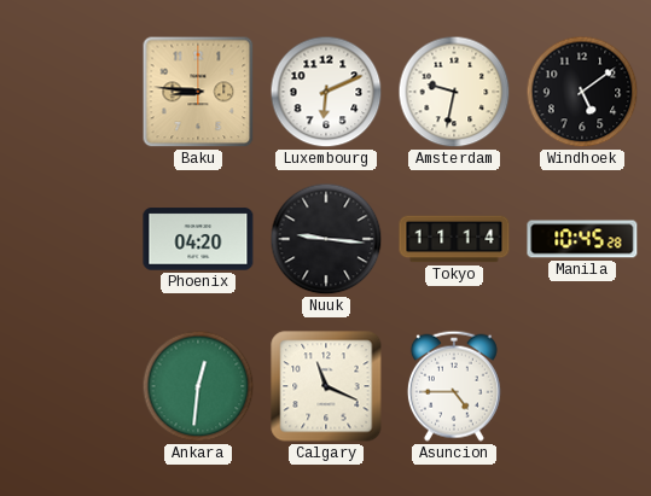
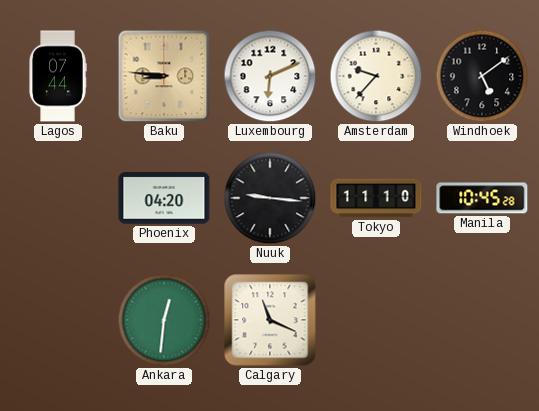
Lagos: none -> 07:44 (58, 76)
Amsterdam: 9:32 -> 9:37 (376, 76)
Tokyo: 11:14 -> 11:10 (376, 198)
Asuncion: 4:45 -> none (454, 386)
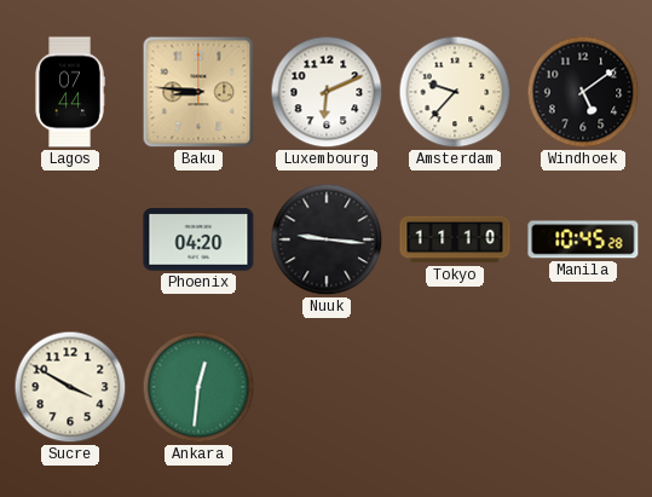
Sucre: none -> 3:50 (70, 387)
Calgary: 11:19 -> none (270, 320)
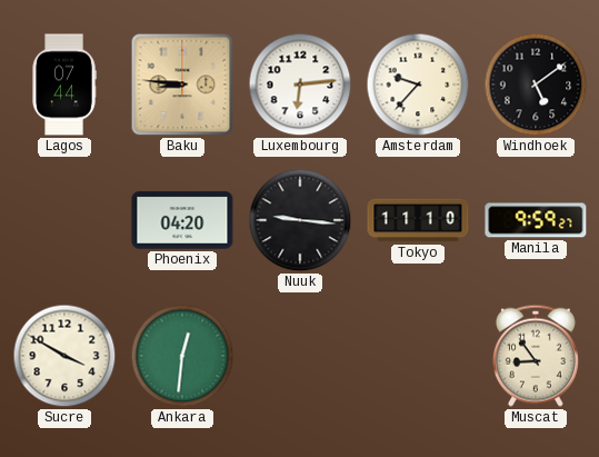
Luxembourg: 6:11 -> 6:14 (300, 85)
Manila: 10:45 -> 9:59 (536, 220)
Muscat: none -> 8:54 (536, 356)
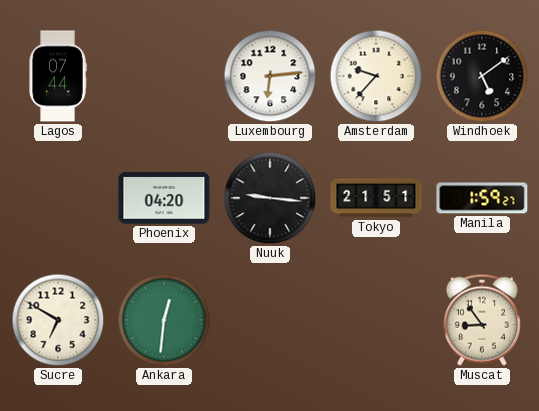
Baku: 8:46 -> none (182, 85)
Tokyo: 11:10 -> 21:51 (376, 198)
Manila: 9:59 -> 1:59 (482, 198)
Sucre: 3:50 -> 6:50 (58, 320)
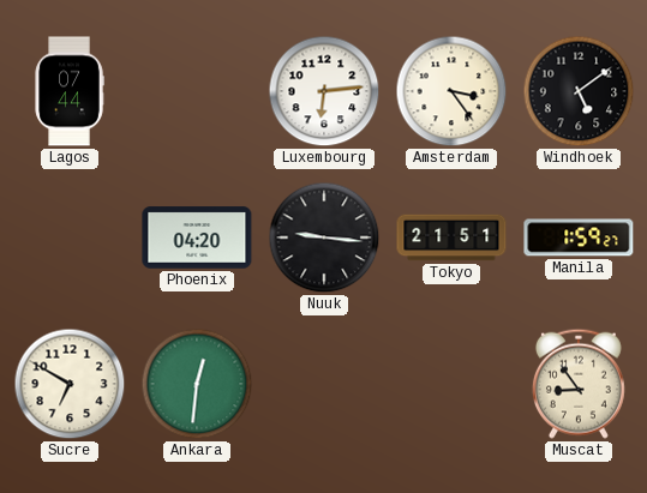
Amsterdam: 9:37 -> 3:24 (451, 91)
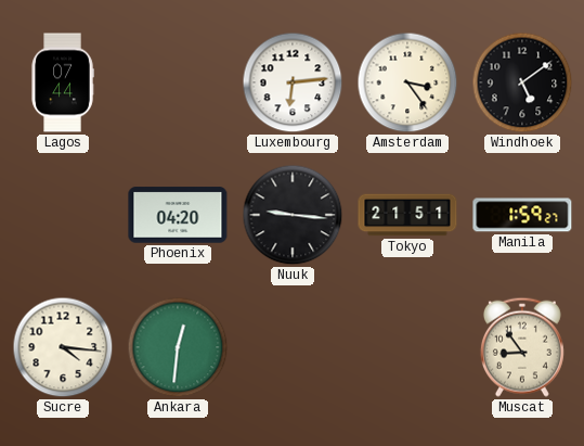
Sucre: 6:50 -> 4:16 (63, 347)
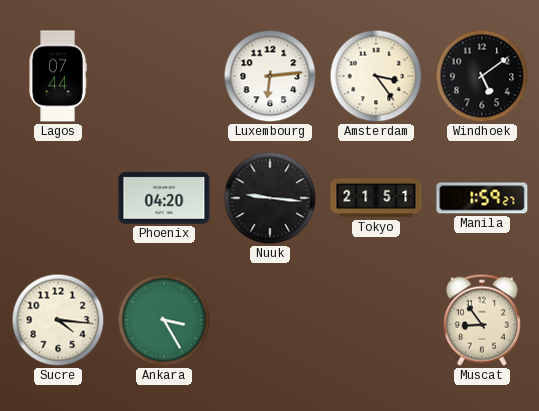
Ankara: 12:31 -> 3:25 (164, 320)
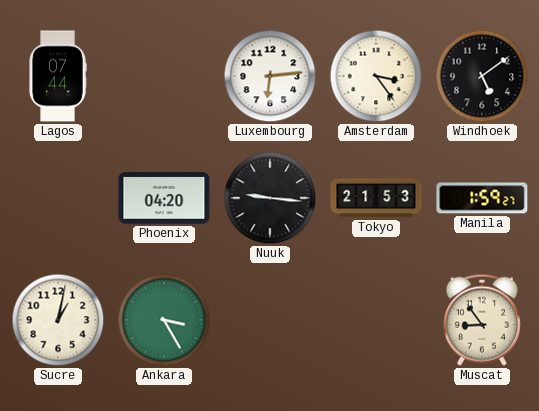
Tokyo: 21:51 -> 21:53 (376, 198)
Sucre: 4:16 -> 1:02 (58, 320)
